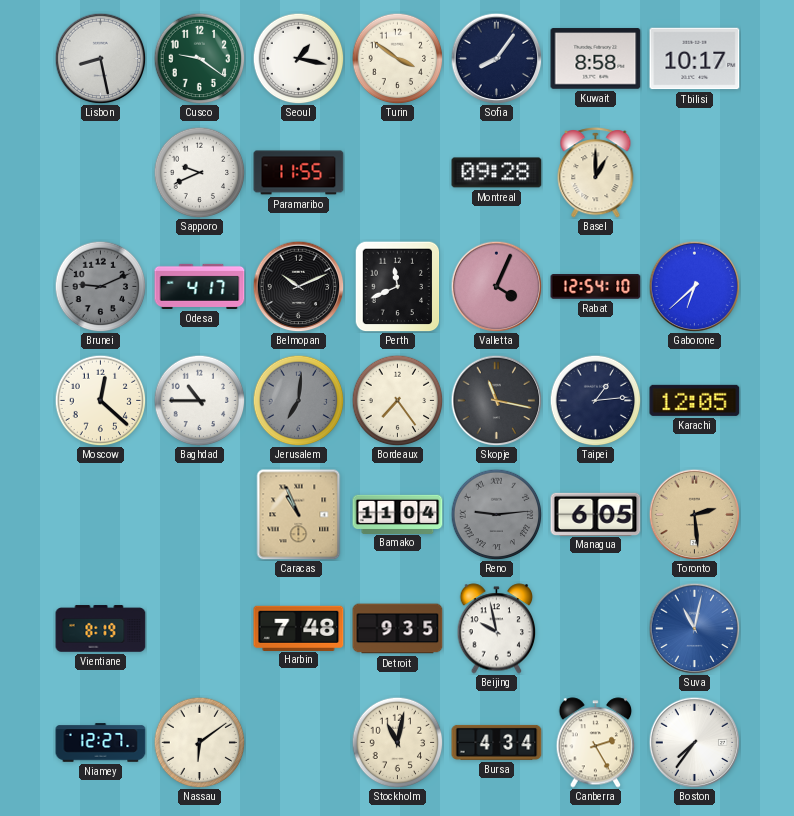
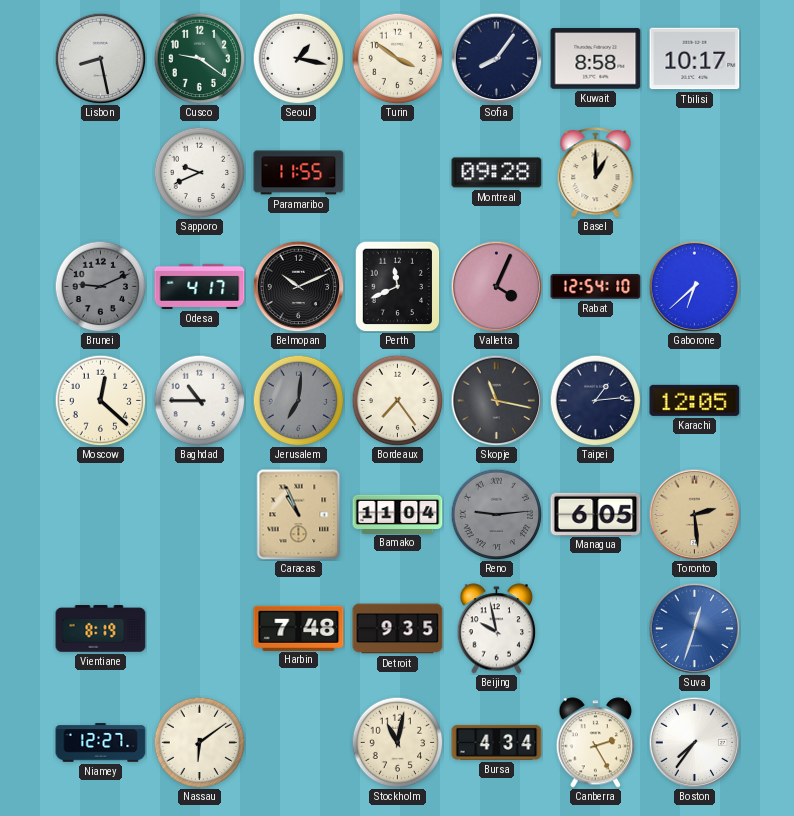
Suva: 11:02 -> 12:33 (694, 628)
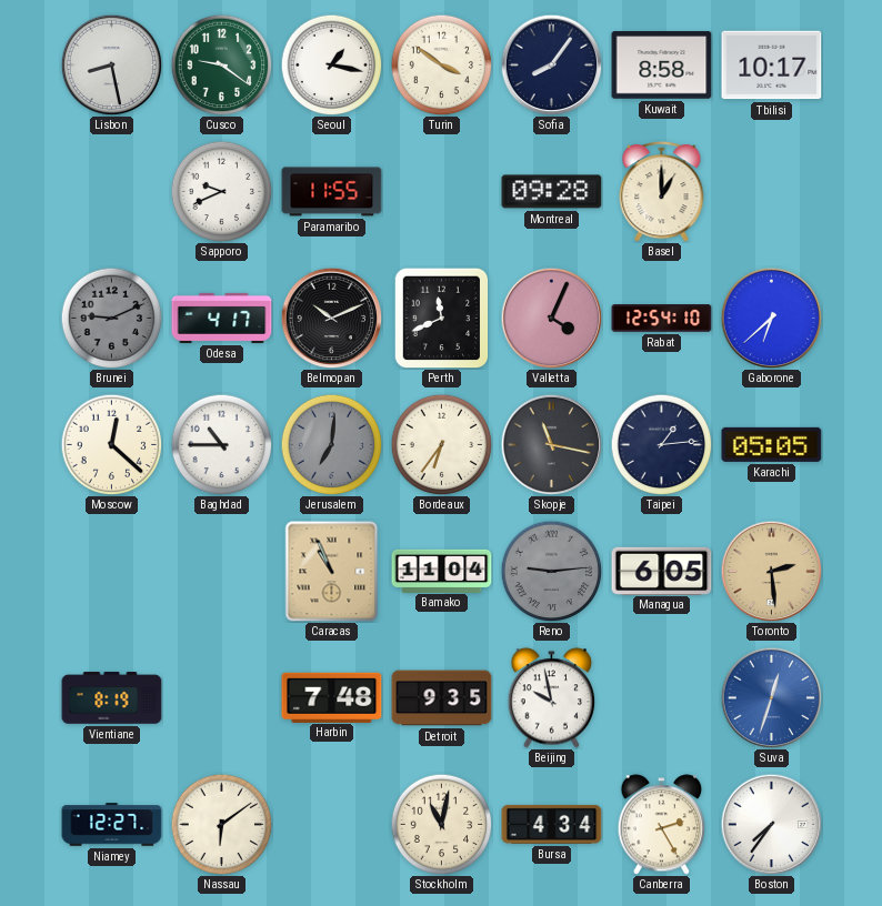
Bordeaux: 7:24 -> 6:36 (441, 444)
Karachi: 12:05 -> 05:05 (772, 444)
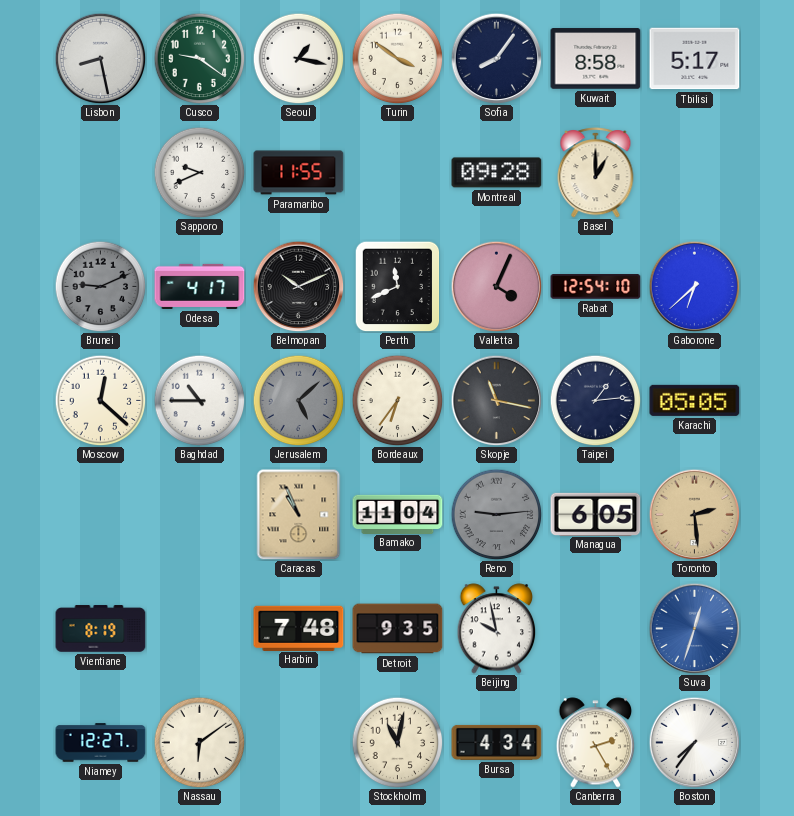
Tbilisi: 10:17 -> 5:17 (695, 59)
Jerusalem: 7:01 -> 5:08 (298, 400)
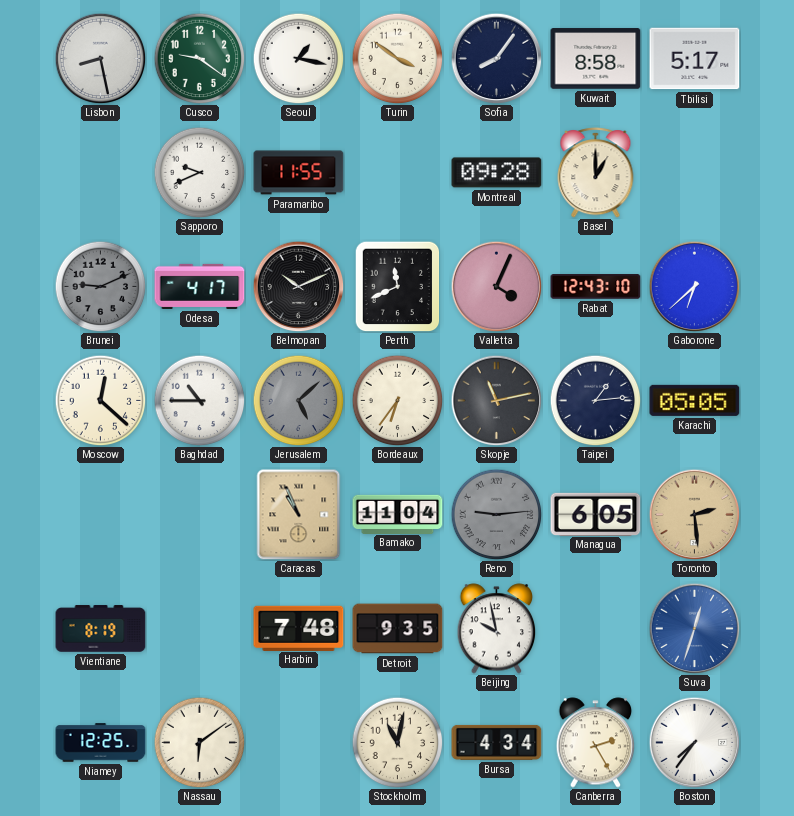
Rabat: 12:54 -> 12:43 (596, 287)
Skopje: 11:17 -> 11:13 (496, 400)
Niamey: 12:27 -> 12:25 (101, 743)
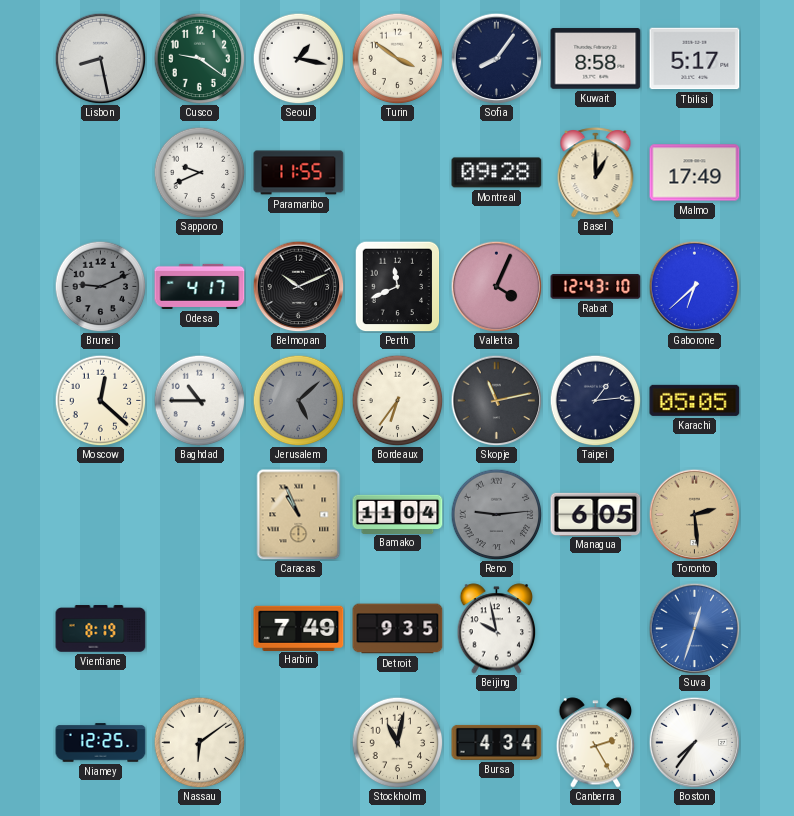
Malmo: none -> 17:49 (695, 173)
Harbin: 7:48 -> 7:49 (299, 628)
